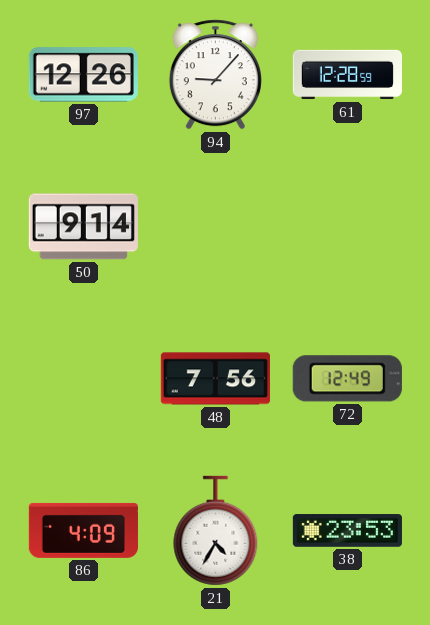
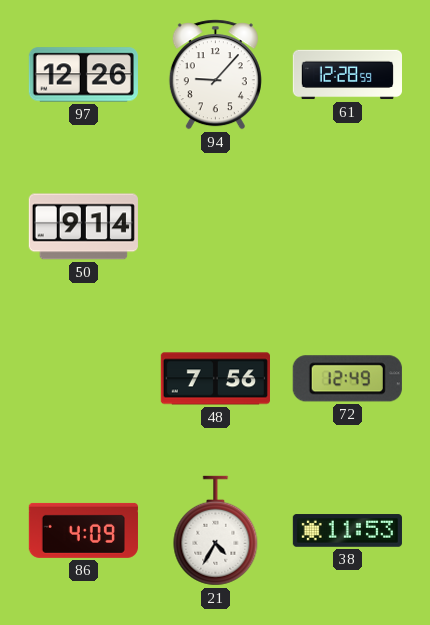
38: 23:53 -> 11:53 (347, 531)
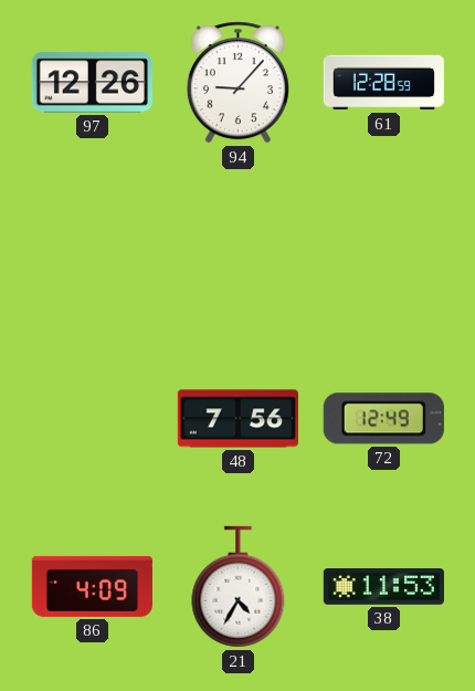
50: 9:14 -> none (83, 227)
